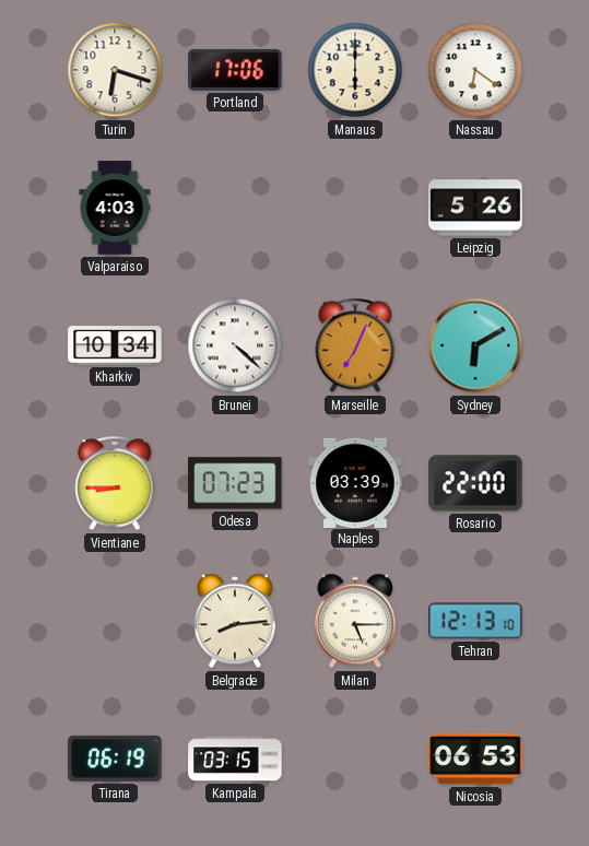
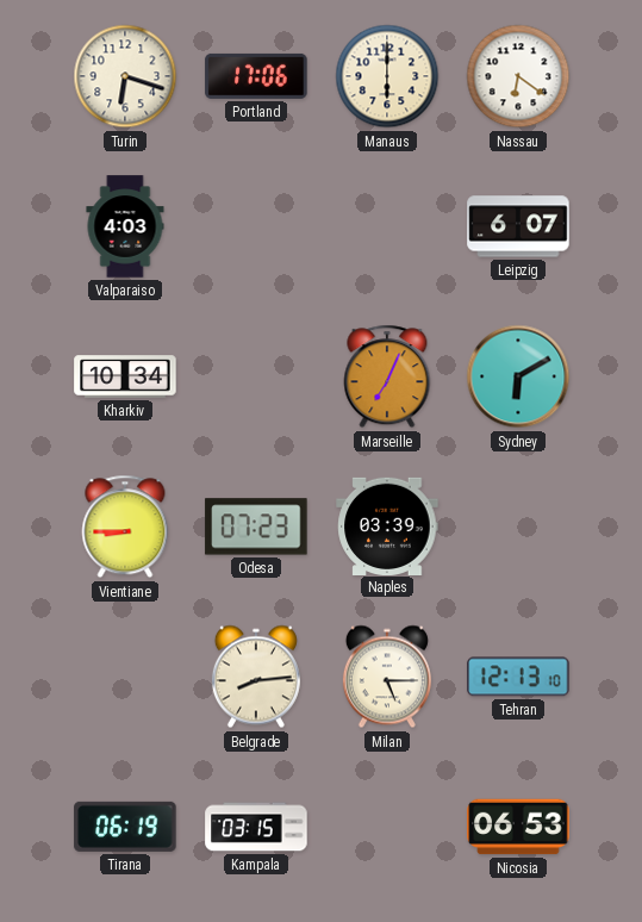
Leipzig: 5:26 -> 6:07 (518, 226)
Brunei: 4:22 -> none (235, 345)
Rosario: 22:00 -> none (475, 483)
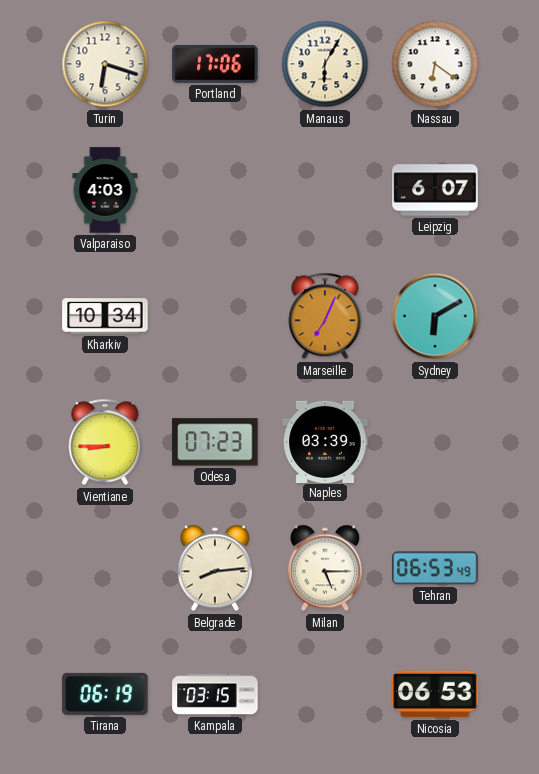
Manaus: 6:00 -> 6:05 (325, 64)
Tehran: 12:13 -> 06:53 (435, 568)
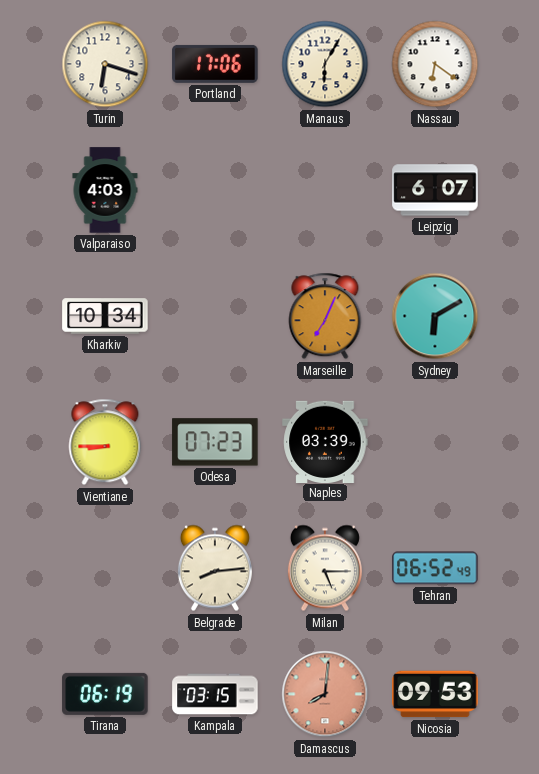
Tehran: 06:53 -> 06:52 (435, 568)
Damascus: none -> 8:01 (325, 694)
Nicosia: 06:53 -> 09:53 (435, 694)
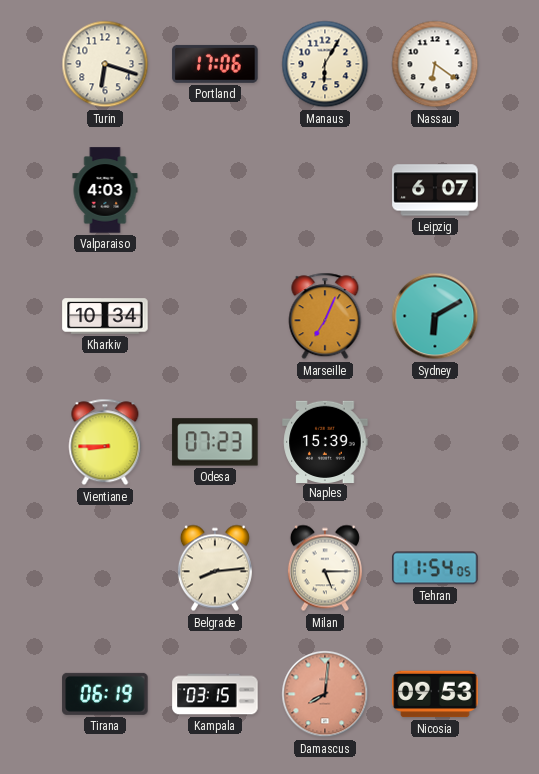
Naples: 03:39 -> 15:39 (325, 441)
Tehran: 06:52 -> 11:54 (435, 568)
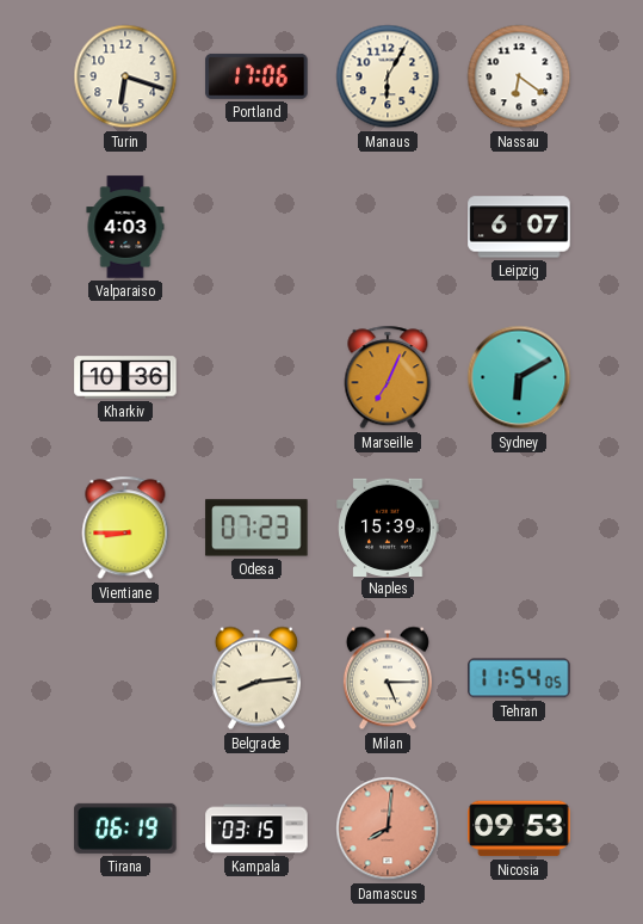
Kharkiv: 10:34 -> 10:36 (125, 377)
